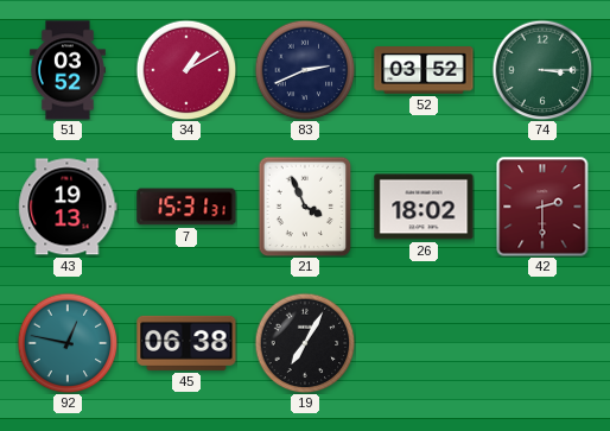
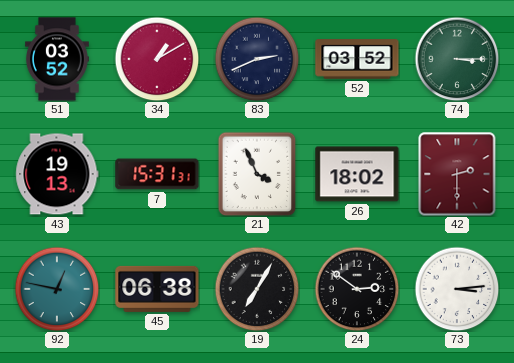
24: none -> 2:51 (357, 289)
73: none -> 3:14 (457, 289)
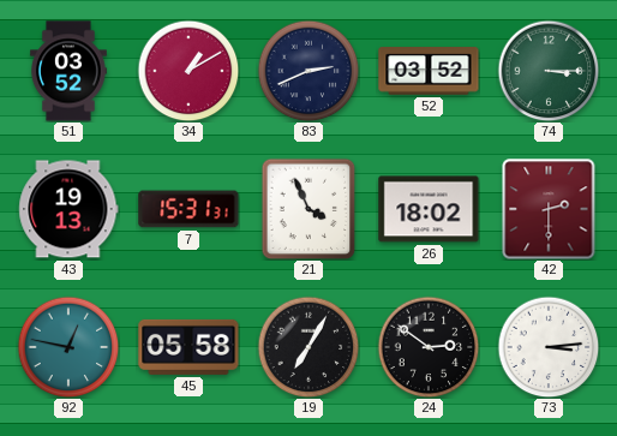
45: 06:38 -> 05:58 (188, 347)
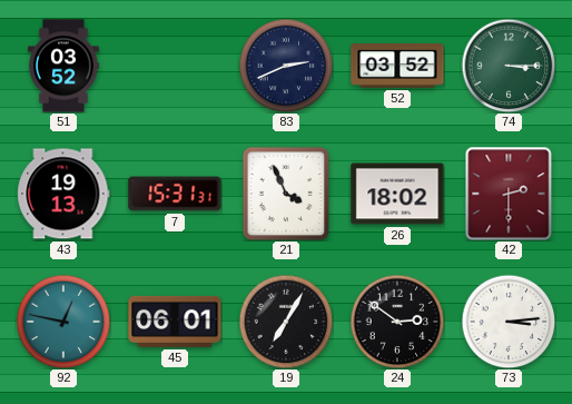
34: 1:10 -> none (188, 71)
45: 05:58 -> 06:01 (175, 322)
